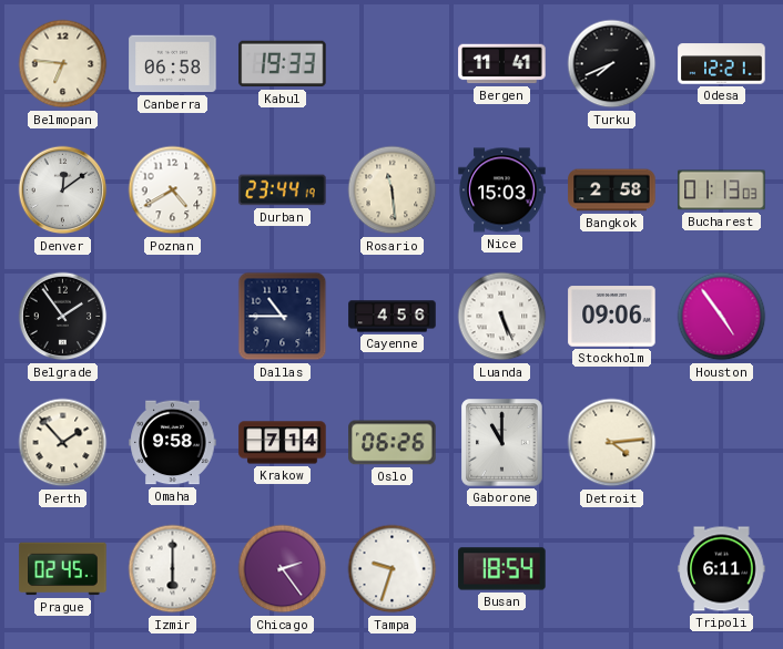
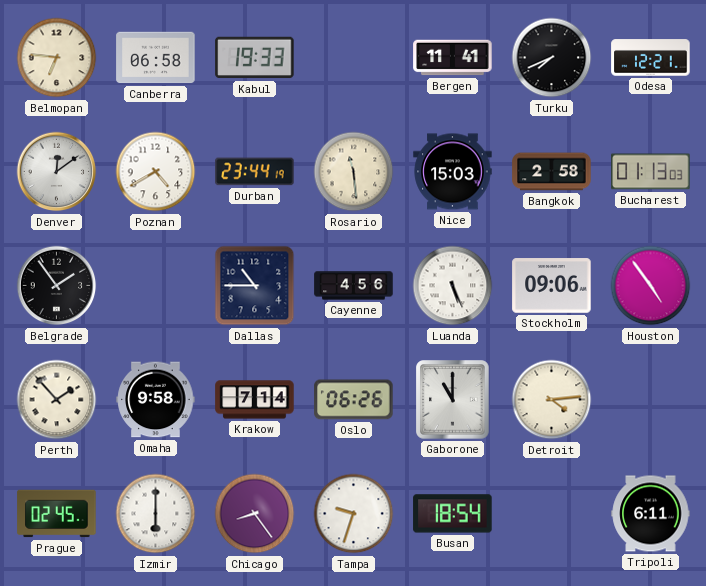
Chicago: 2:24 -> 8:24 (255, 514)
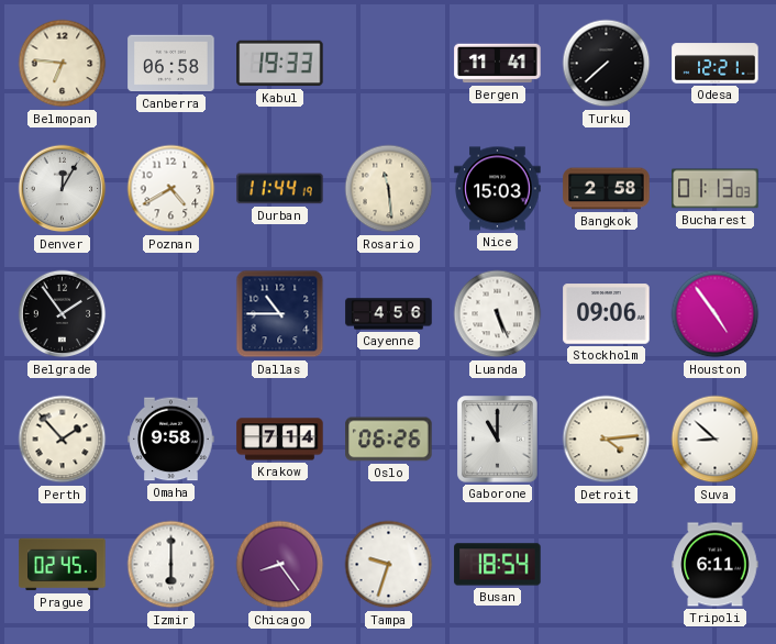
Turku: 7:41 -> 7:38 (607, 64)
Denver: 12:09 -> 12:05 (63, 189)
Durban: 23:44 -> 11:44 (280, 189)
Suva: none -> 8:52 (716, 440)
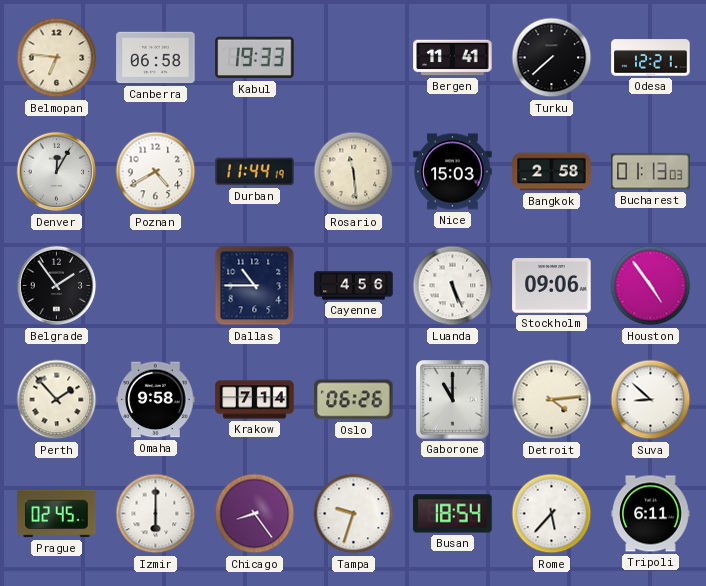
Rome: none -> 5:37 (552, 514)
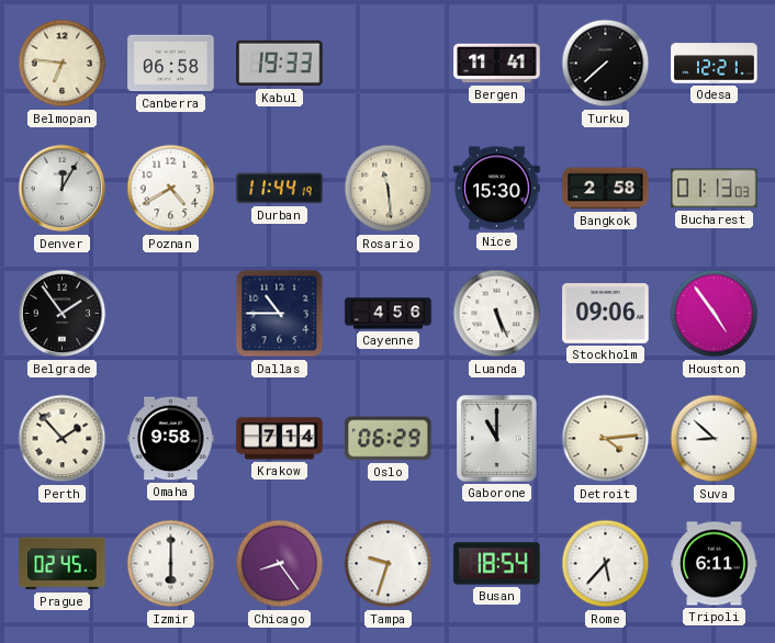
Nice: 15:03 -> 15:30 (497, 189)
Oslo: 06:26 -> 06:29 (389, 439)
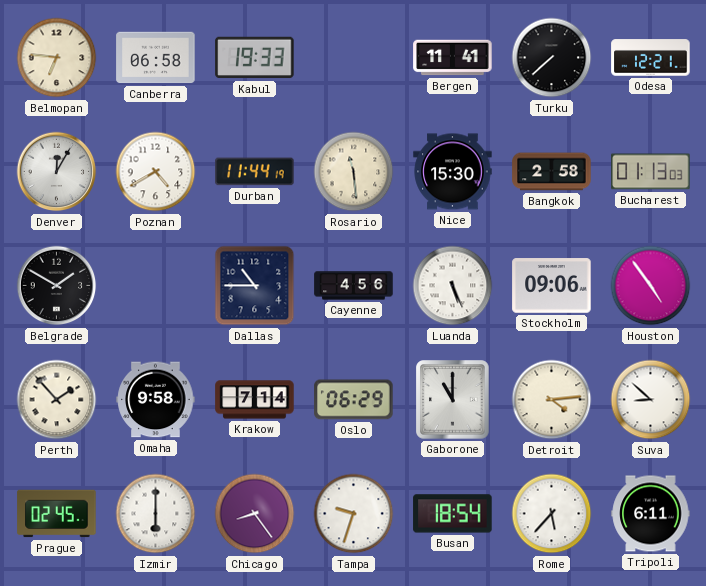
Belgrade: 1:54 -> 1:50 (57, 286)
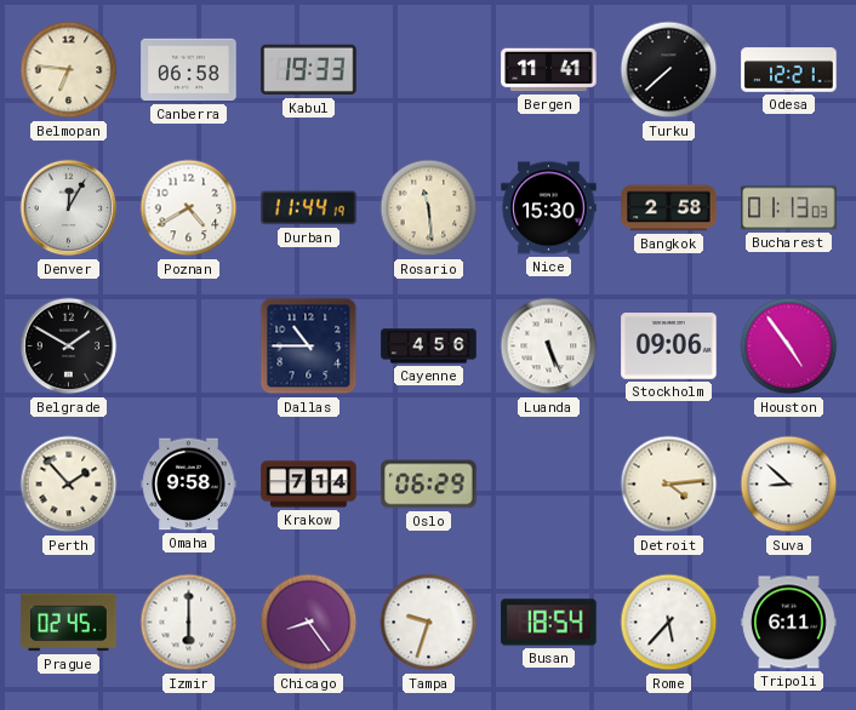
Gaborone: 11:00 -> none (453, 400)
